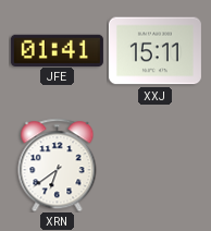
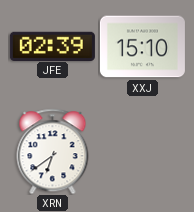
JFE: 01:41 -> 02:39 (52, 46)
XXJ: 15:11 -> 15:10 (142, 47)
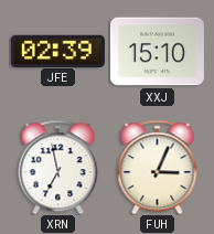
XRN: 6:39 -> 6:58 (58, 167)
FUH: none -> 3:04 (158, 167)
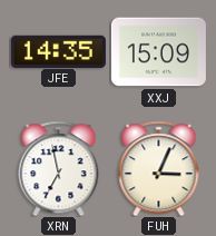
JFE: 02:39 -> 14:35 (58, 51)
XXJ: 15:10 -> 15:09 (158, 52)
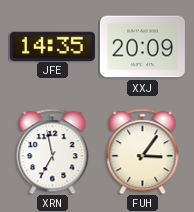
XXJ: 15:09 -> 20:09 (142, 47)
FUH: 3:04 -> 3:06 (143, 151)
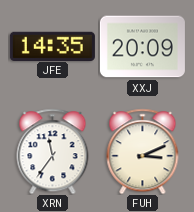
XRN: 6:58 -> 11:36 (53, 151)
FUH: 3:06 -> 3:11 (143, 151)
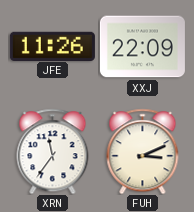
JFE: 14:35 -> 11:26 (52, 46)
XXJ: 20:09 -> 22:09 (142, 47)
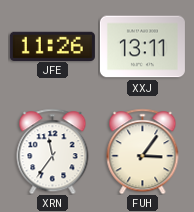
XXJ: 22:09 -> 13:11 (142, 47)
FUH: 3:11 -> 3:06 (143, 151)
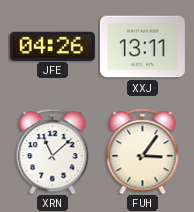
JFE: 11:26 -> 04:26 (52, 46)
XRN: 11:36 -> 11:08 (53, 151)
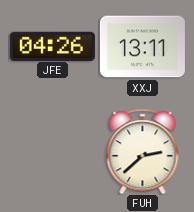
XRN: 11:08 -> none (53, 151)
FUH: 3:06 -> 2:38 (143, 151)
